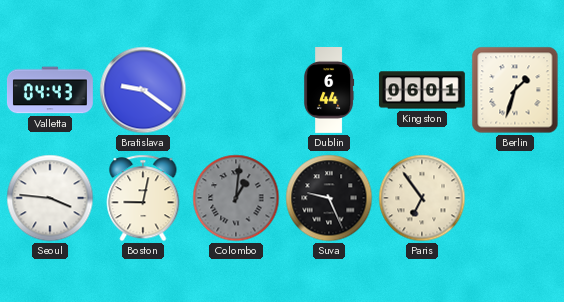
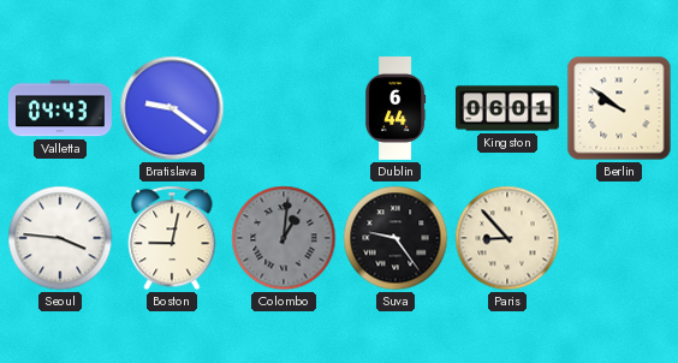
Berlin: 1:33 -> 9:51 (619, 108)
Suva: 9:26 -> 9:24 (395, 238)
Paris: 6:54 -> 8:53 (507, 238)
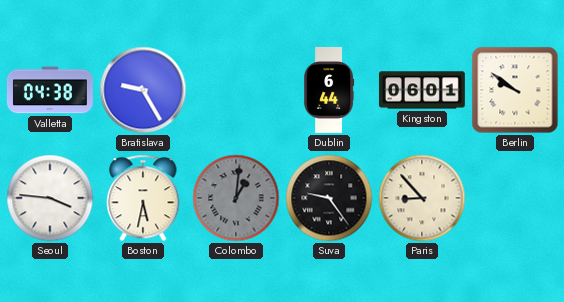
Valletta: 04:43 -> 04:38 (50, 90)
Bratislava: 9:21 -> 9:25 (143, 90)
Boston: 9:02 -> 5:32 (143, 198)
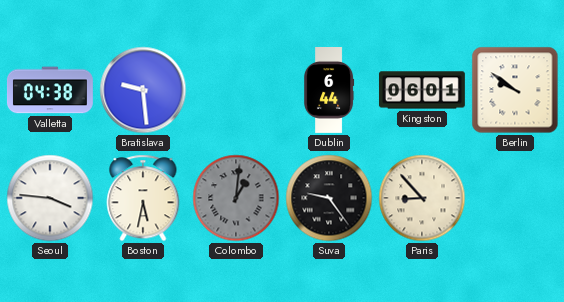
Bratislava: 9:25 -> 9:29 (143, 90)
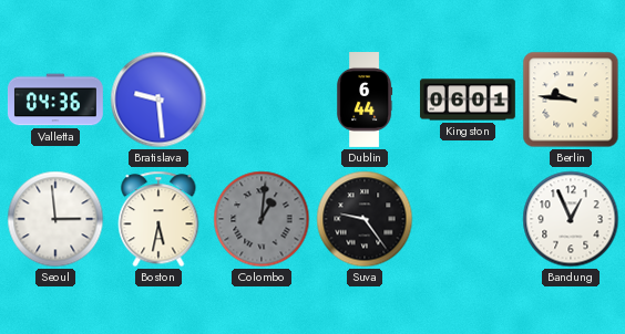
Valletta: 04:38 -> 04:36 (55, 100)
Berlin: 9:51 -> 9:46 (571, 100)
Seoul: 3:46 -> 2:59 (55, 219)
Paris: 8:53 -> none (422, 198)
Bandung: none -> 12:56 (571, 219)
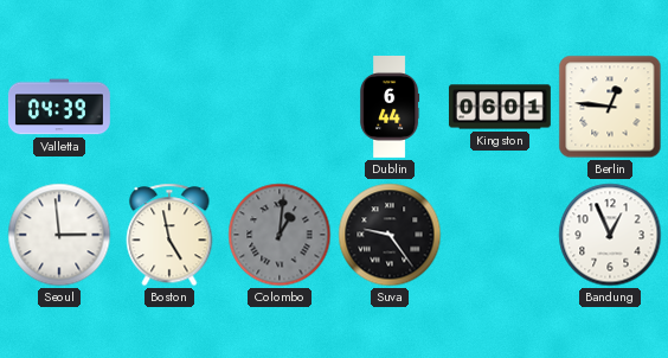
Valletta: 04:36 -> 04:39 (59, 107)
Bratislava: 9:29 -> none (158, 100)
Berlin: 9:46 -> 12:46 (610, 107)
Boston: 5:32 -> 4:58 (169, 235)
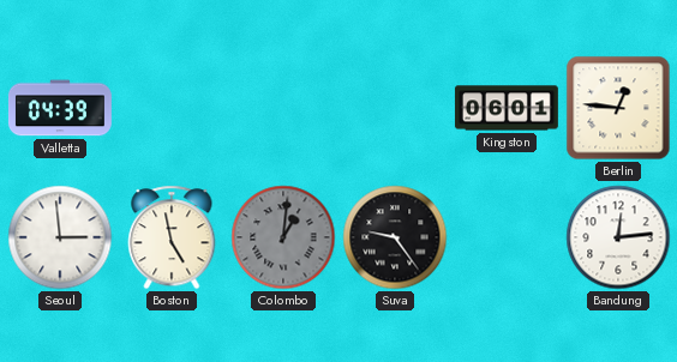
Dublin: 6:44 -> none (390, 108)
Bandung: 12:56 -> 12:14 (618, 237)
